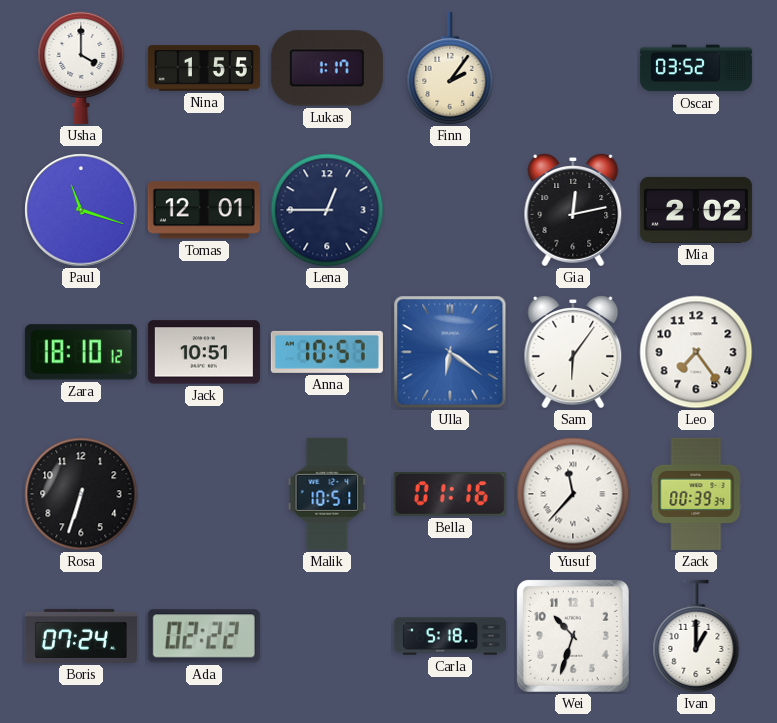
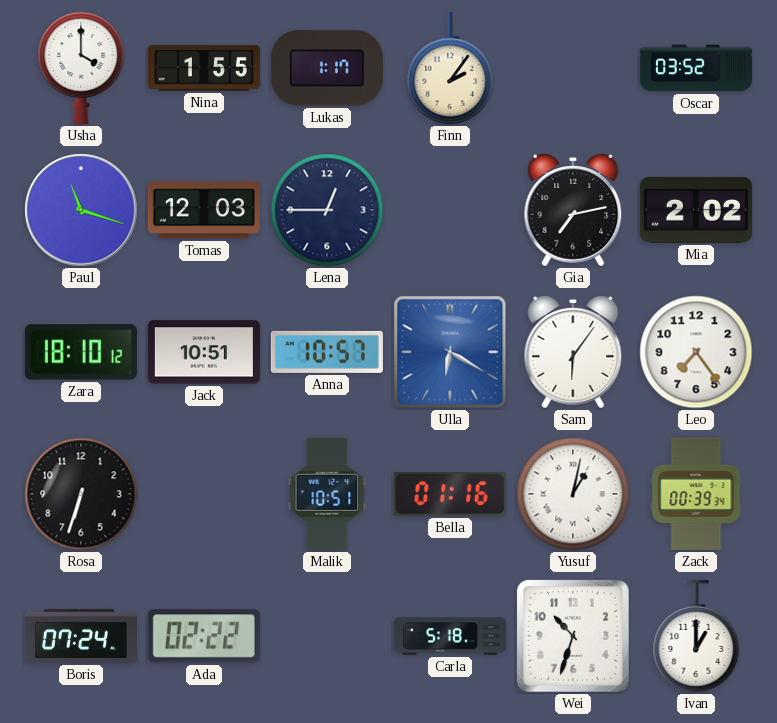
Tomas: 12:01 -> 12:03 (204, 210)
Gia: 12:13 -> 7:13 (573, 211)
Ulla: 6:21 -> 6:20 (450, 352)
Yusuf: 11:37 -> 1:02 (573, 494)
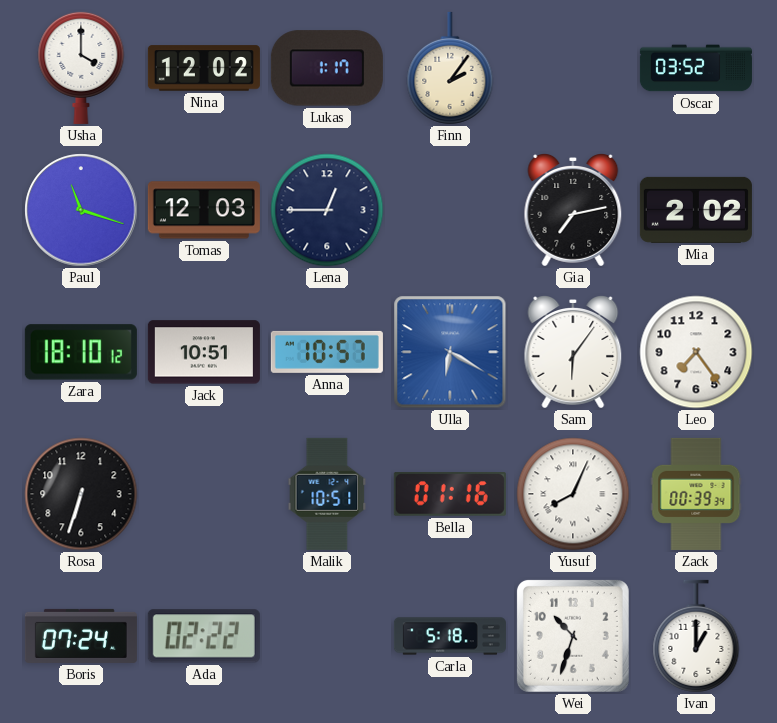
Nina: 1:55 -> 12:02 (204, 68)
Yusuf: 1:02 -> 8:04 (573, 494)
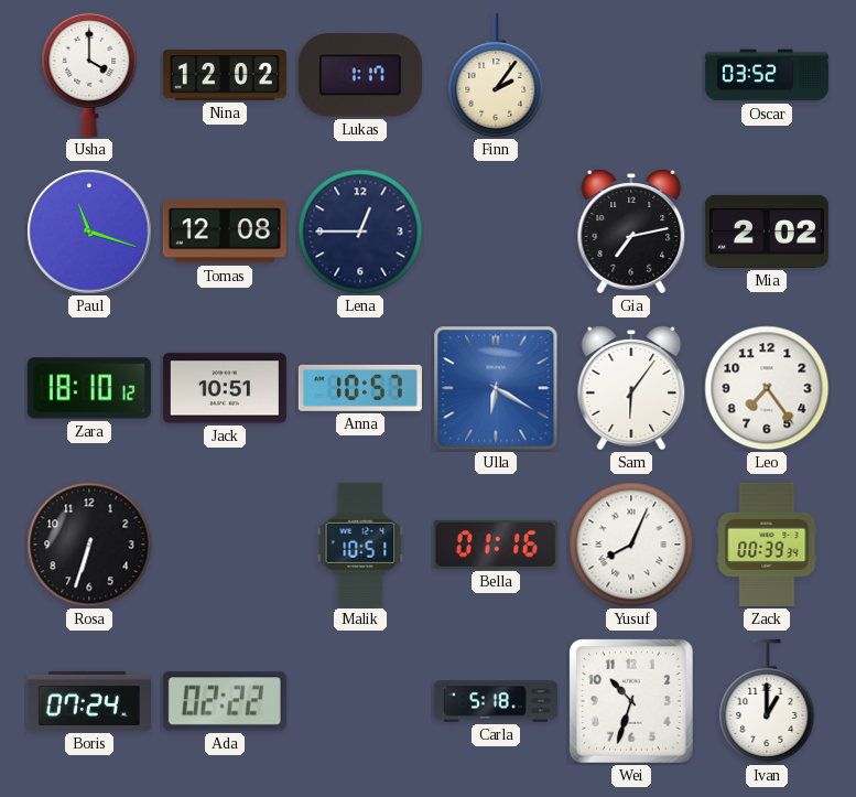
Tomas: 12:03 -> 12:08 (225, 231)
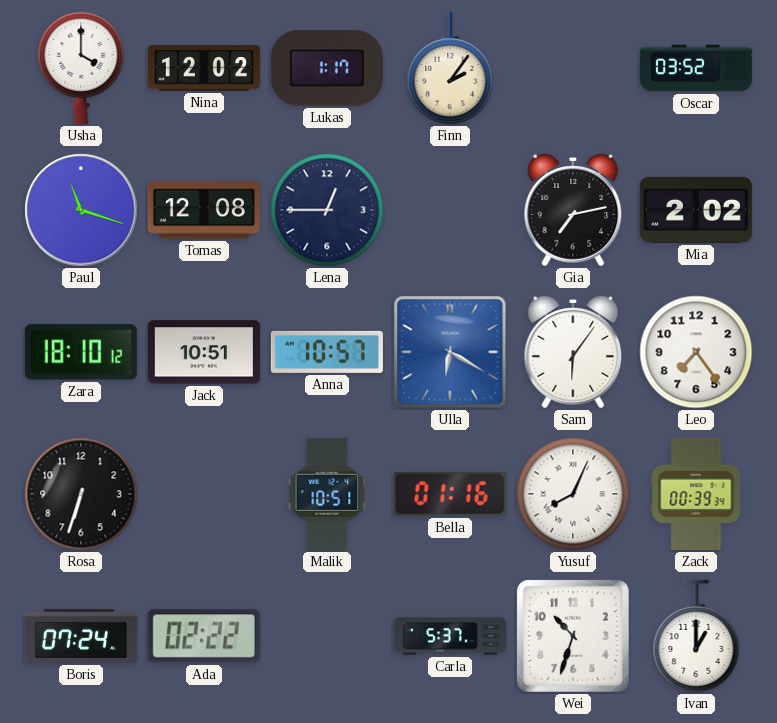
Carla: 5:18 -> 5:37 (450, 636)
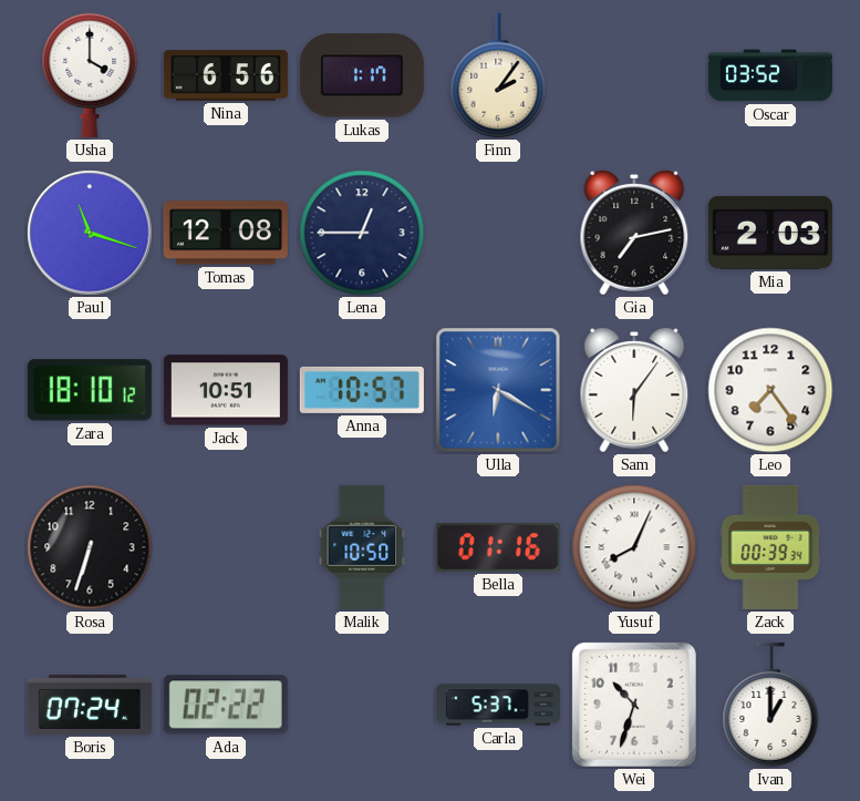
Nina: 12:02 -> 6:56 (226, 75)
Mia: 2:02 -> 2:03 (770, 233)
Malik: 10:51 -> 10:50 (362, 547)
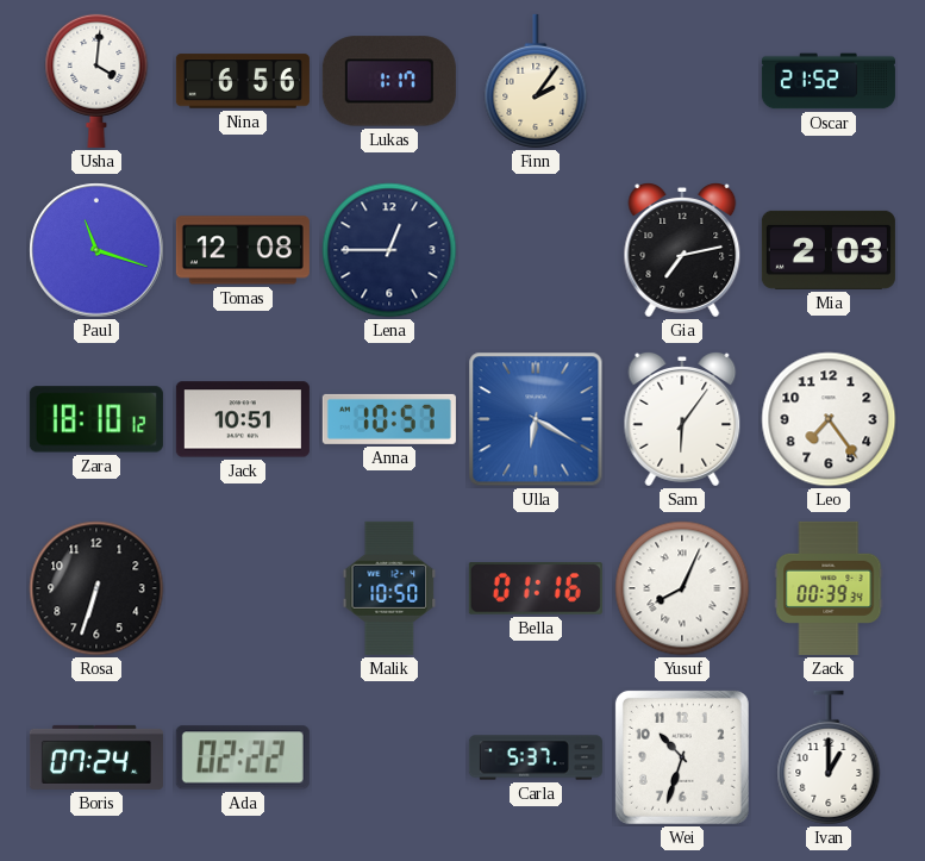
Usha: 4:00 -> 4:01 (96, 80)
Oscar: 03:52 -> 21:52 (829, 81)
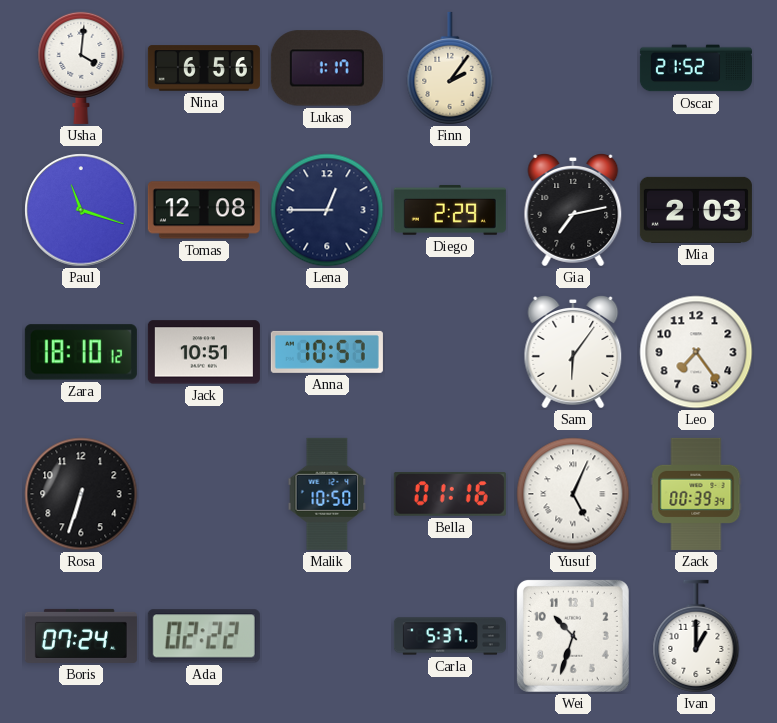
Diego: none -> 2:29 (450, 210)
Ulla: 6:20 -> none (536, 419)
Yusuf: 8:04 -> 5:04 (573, 494)
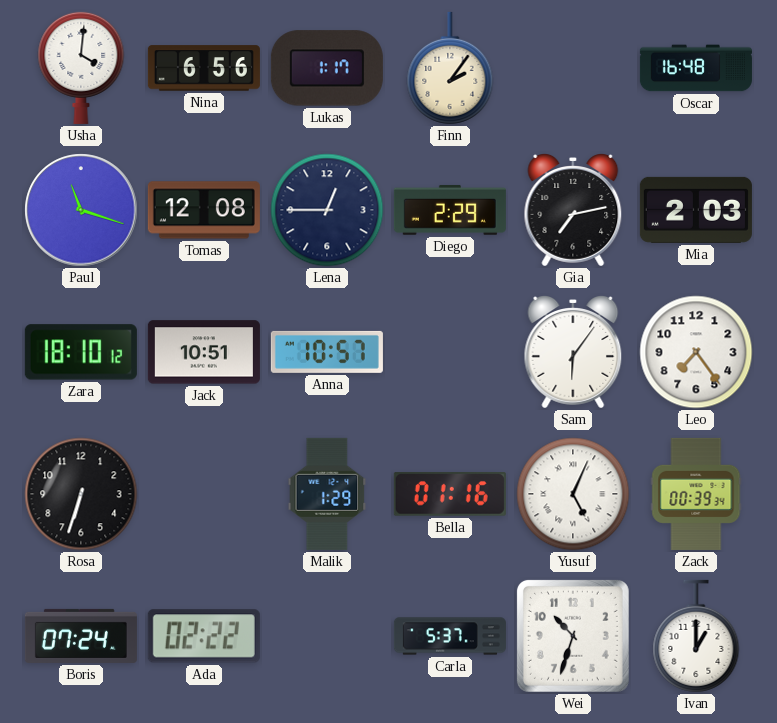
Oscar: 21:52 -> 16:48 (696, 68)
Malik: 10:50 -> 1:29 (327, 494)
